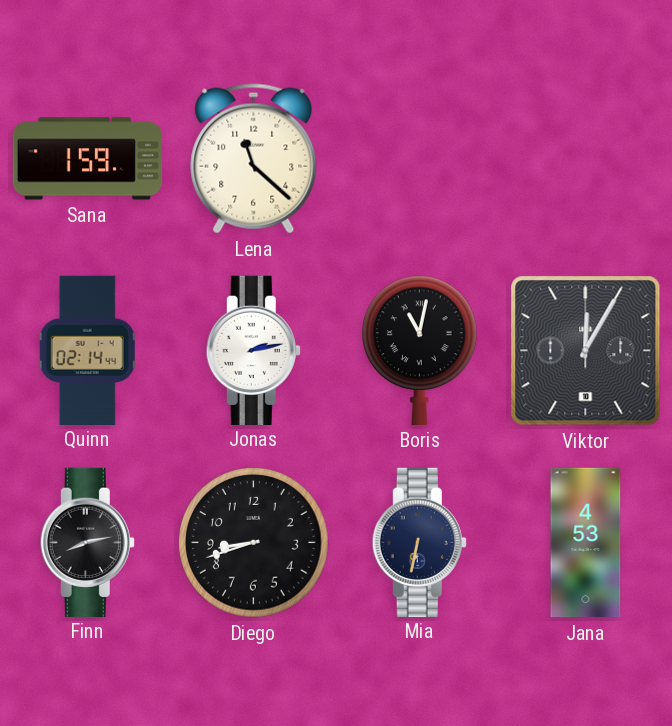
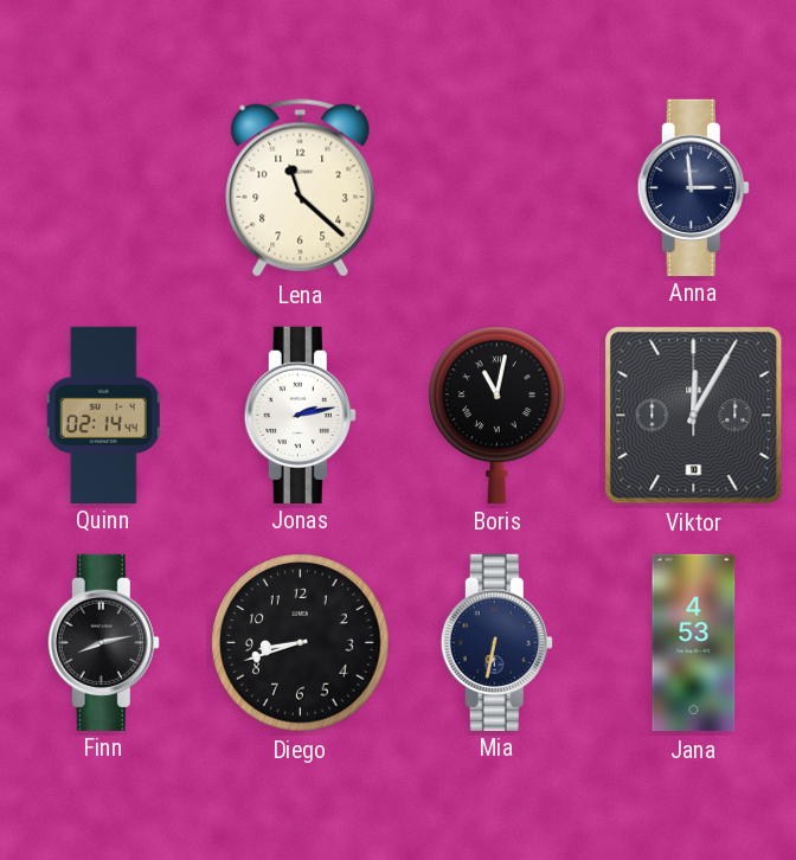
Sana: 1:59 -> none (88, 159)
Anna: none -> 2:59 (693, 187)
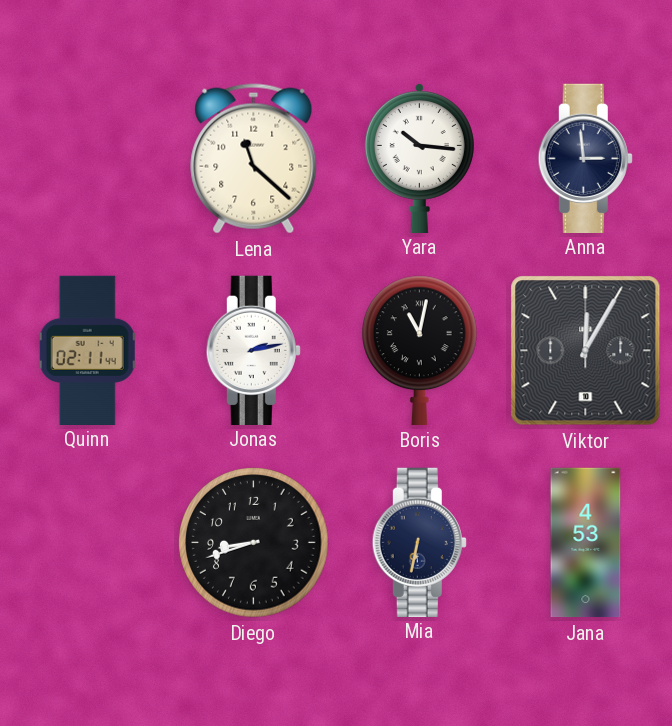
Yara: none -> 10:16 (419, 157)
Quinn: 02:14 -> 02:11 (87, 350)
Finn: 8:13 -> none (103, 642)
